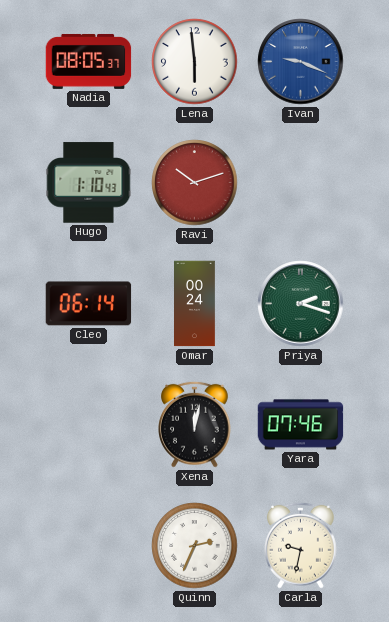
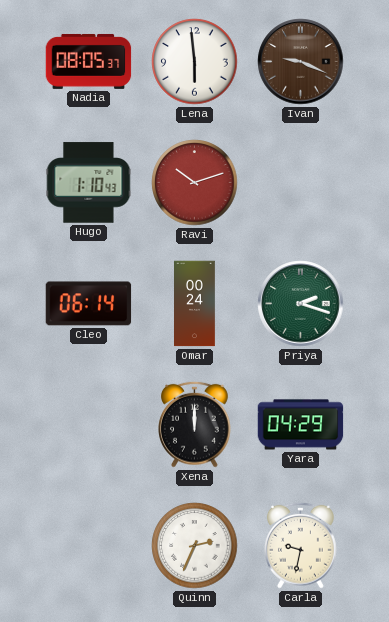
Ivan dial: blue -> brown (301, 62)
Xena: 12:02 -> 12:00 (195, 424)
Yara: 07:46 -> 04:29 (301, 425)
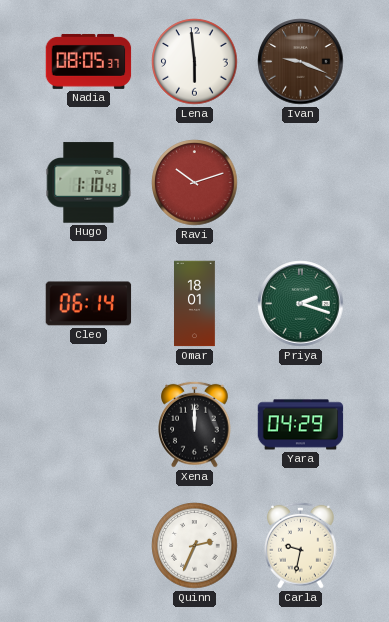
Omar: 00:24 -> 18:01 (195, 304)
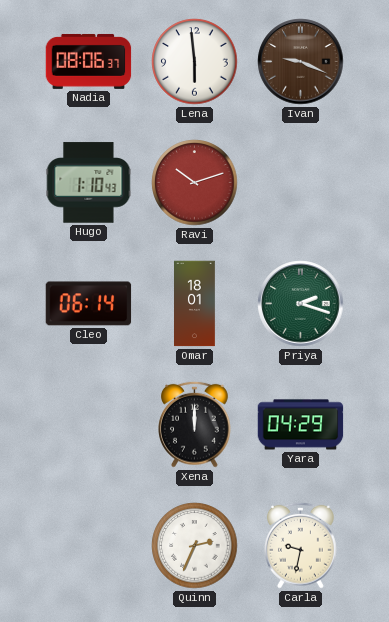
Nadia: 08:05 -> 08:06 (89, 61)
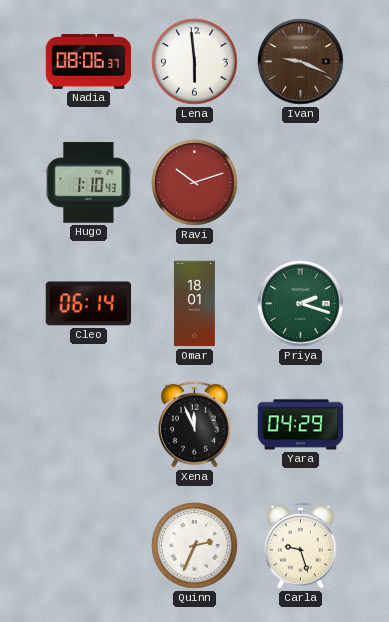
Xena: 12:00 -> 11:56 (195, 424)
Carla: 9:32 -> 9:27 (301, 545)
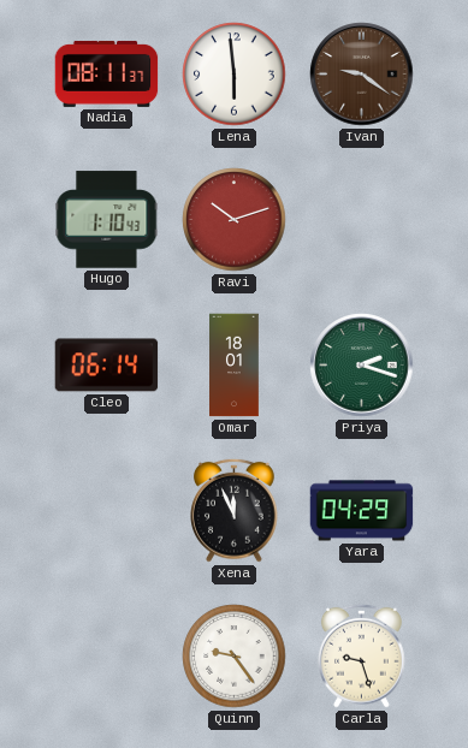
Nadia: 08:06 -> 08:11 (107, 73)
Ivan: 9:19 -> 9:21 (362, 75)
Quinn: 2:34 -> 9:24 (235, 657)
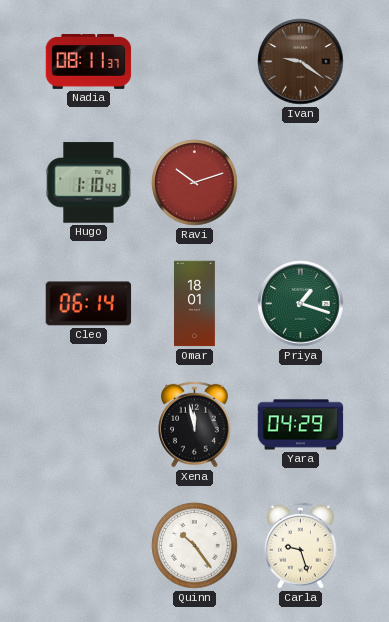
Lena: 5:59 -> none (235, 75)
Priya: 2:18 -> 1:18 (301, 304)
Xena: 11:56 -> 11:58 (195, 424)
Quinn: 9:24 -> 10:24 (195, 546)
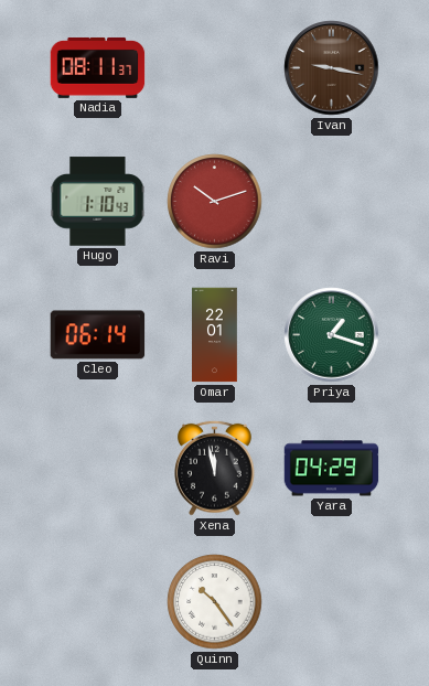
Ivan: 9:21 -> 9:17 (332, 68)
Omar: 18:01 -> 22:01 (215, 335)
Carla: 9:27 -> none (301, 545)
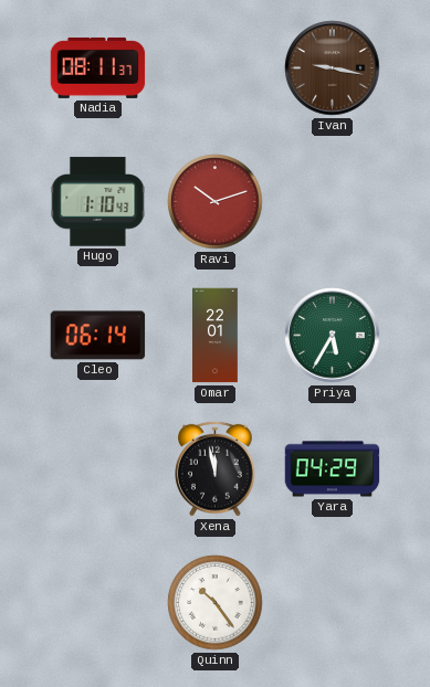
Priya: 1:18 -> 5:35 (333, 336)
